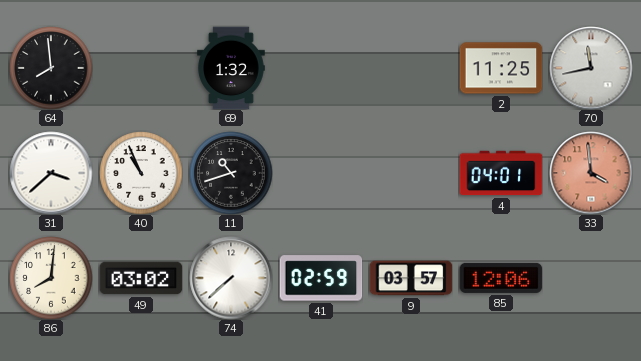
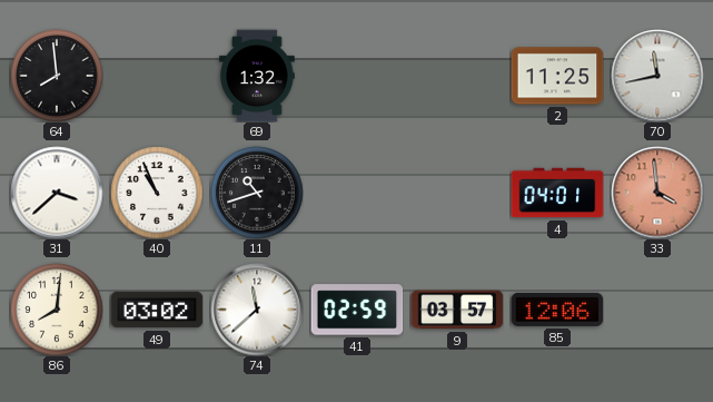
74: 7:38 -> 11:38 (257, 310)
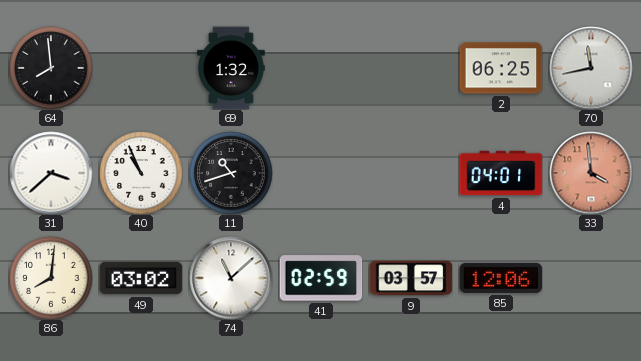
2: 11:25 -> 06:25 (501, 68)
74: 11:38 -> 11:08 (231, 278)
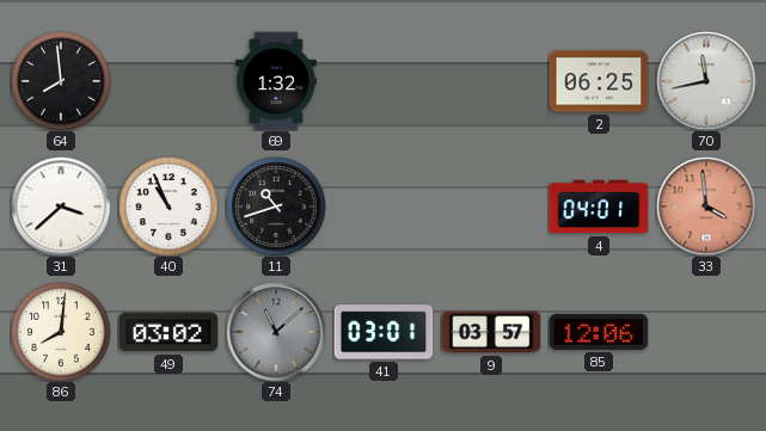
74 dial: white -> grey (276, 332)
41: 02:59 -> 03:01 (384, 332)
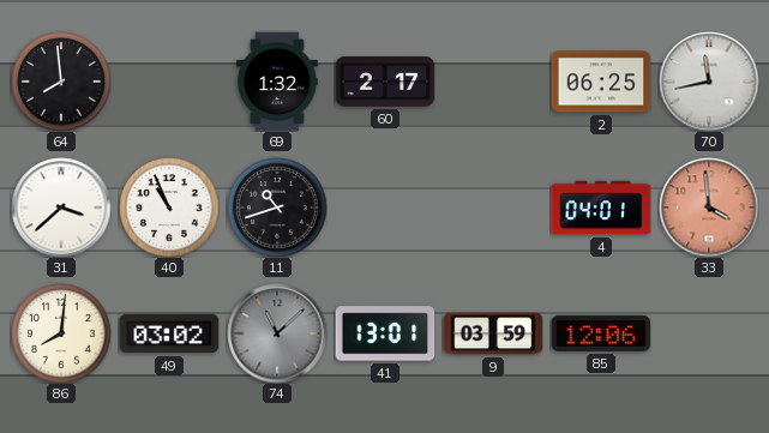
60: none -> 2:17 (385, 82)
41: 03:01 -> 13:01 (385, 333)
9: 03:57 -> 03:59 (493, 333)
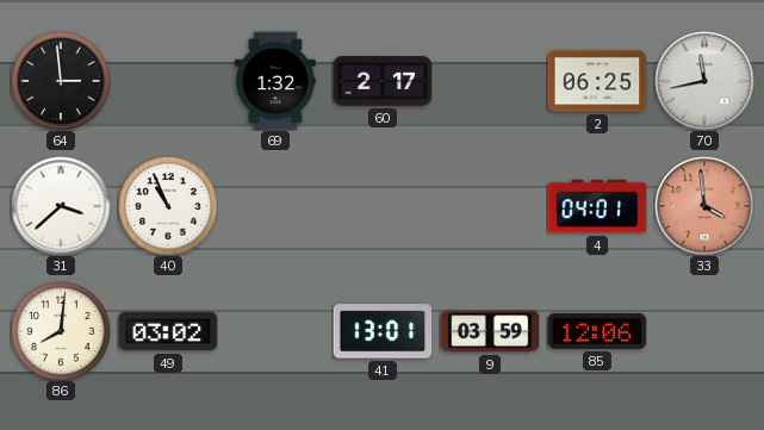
64: 7:59 -> 2:59 (61, 81)
11: 10:42 -> none (277, 208)
74: 11:08 -> none (277, 333)
